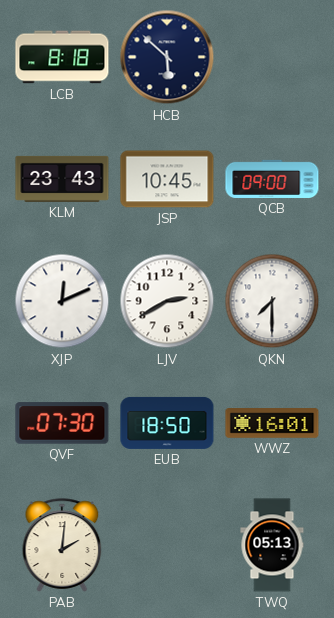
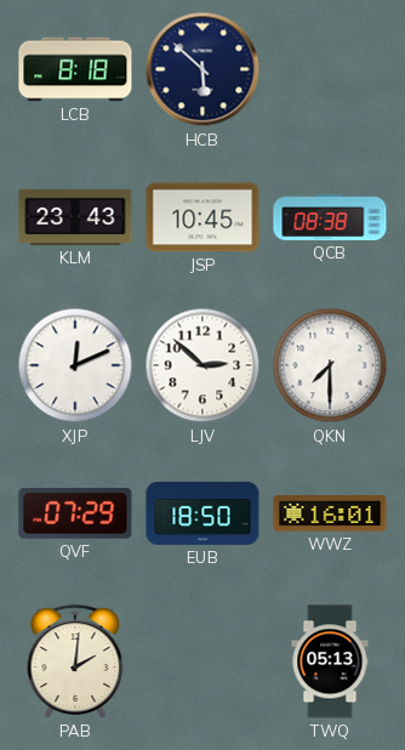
QCB: 09:00 -> 08:38 (330, 217)
LJV: 2:40 -> 2:52 (202, 365)
QVF: 07:30 -> 07:29 (75, 513)
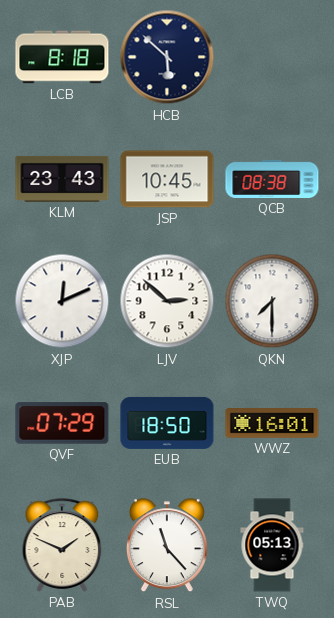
PAB: 2:01 -> 1:49 (62, 545)
RSL: none -> 11:23 (167, 546)
